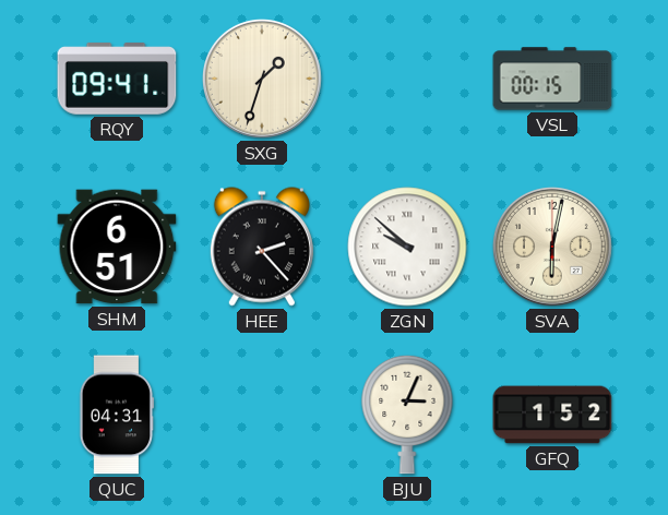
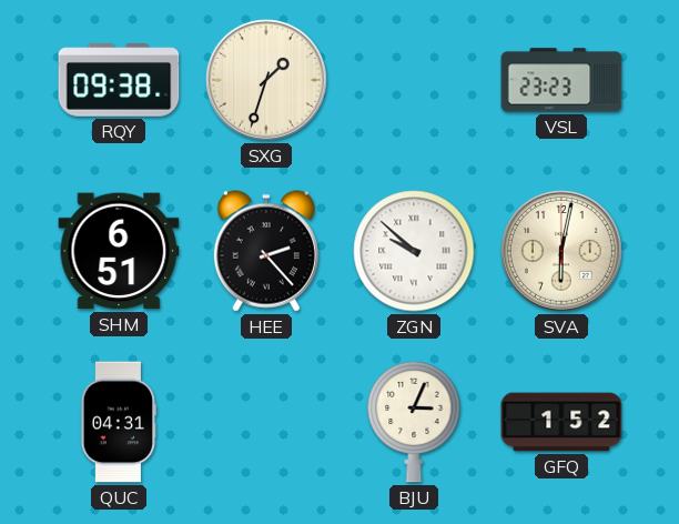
RQY: 09:41 -> 09:38 (119, 80)
VSL: 00:15 -> 23:23 (561, 80)
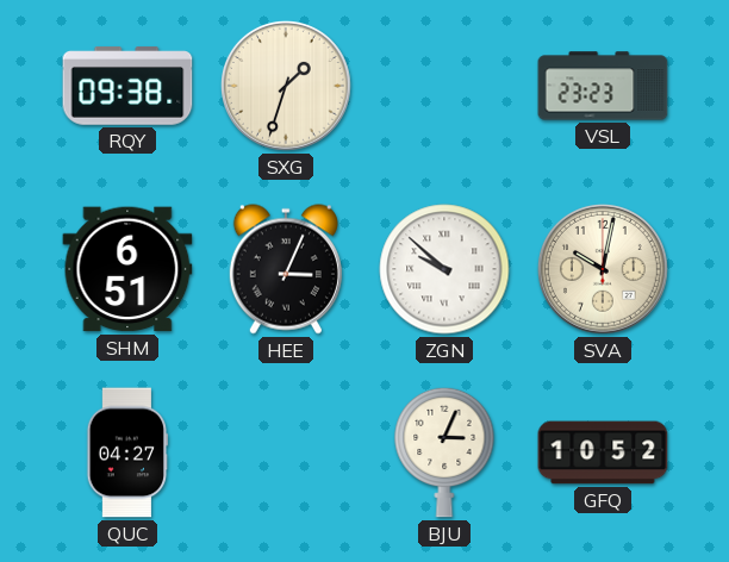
HEE: 2:23 -> 3:04 (286, 269)
SVA: 6:02 -> 10:02 (603, 269)
QUC: 04:31 -> 04:27 (126, 452)
GFQ: 1:52 -> 10:52 (603, 452)
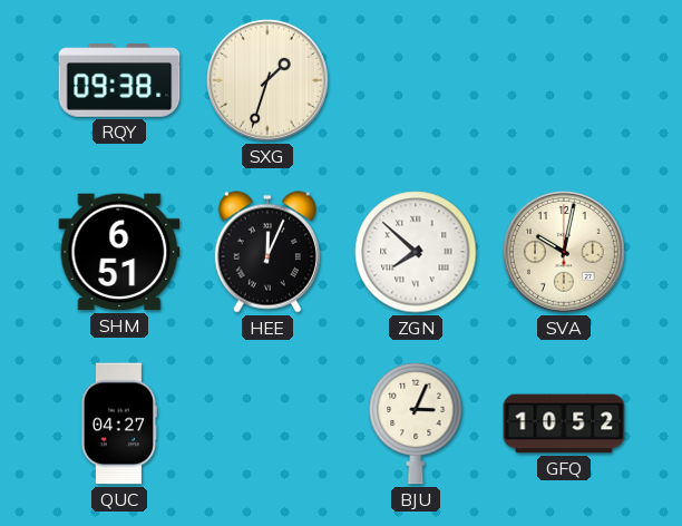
VSL: 23:23 -> none (603, 86)
HEE: 3:04 -> 12:04 (267, 252)
ZGN: 9:52 -> 7:52 (416, 252)
